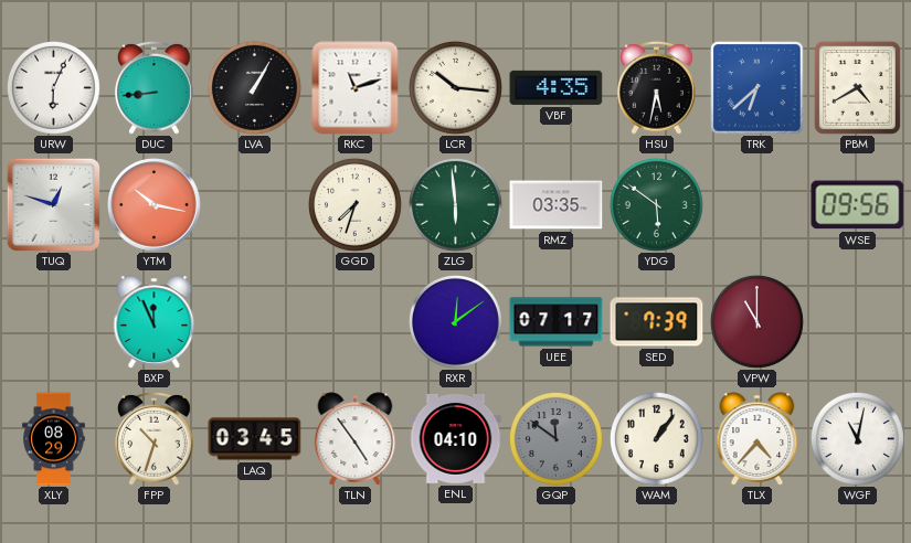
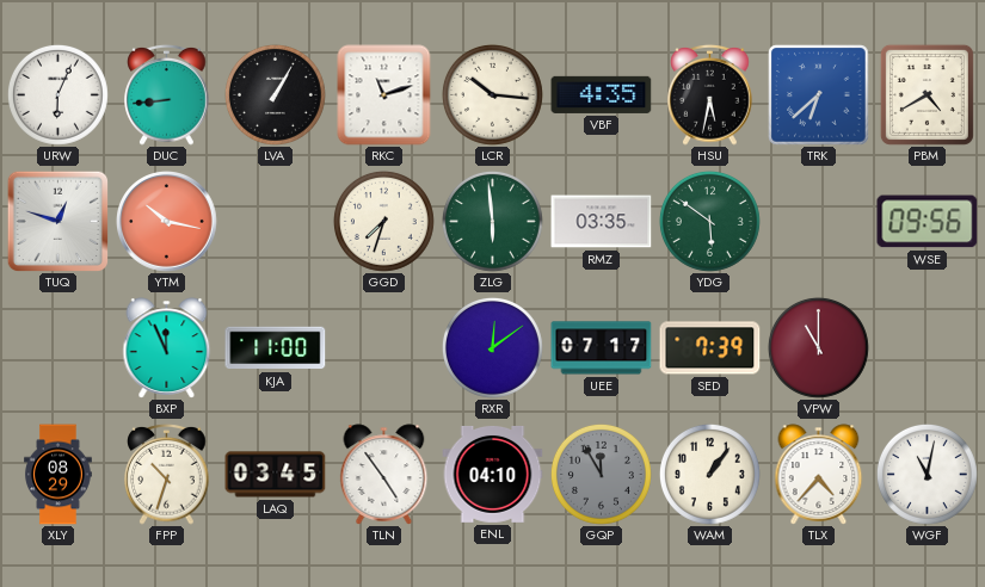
KJA: none -> 11:00 (276, 348)
GQP: 11:51 -> 11:55 (601, 474)
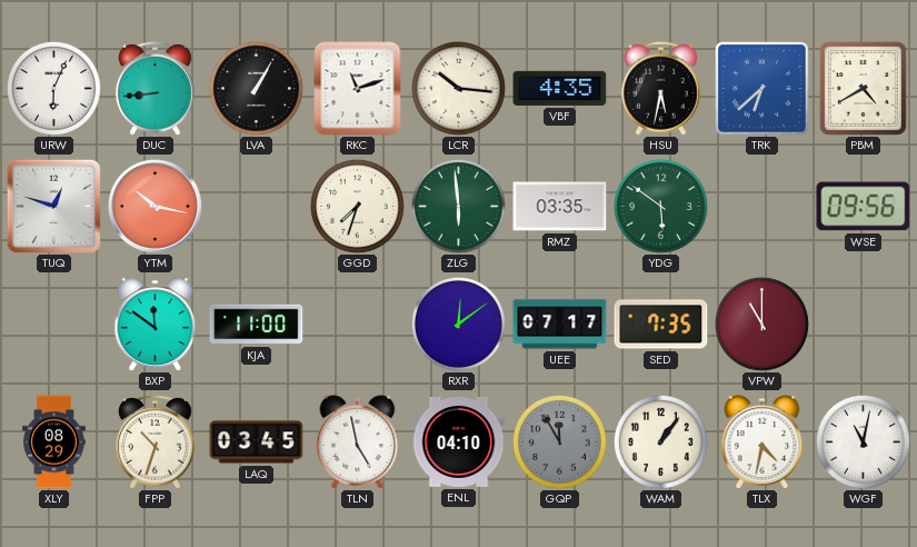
BXP: 11:56 -> 11:51 (156, 325)
SED: 7:39 -> 7:35 (661, 325)
TLN: 4:54 -> 4:58 (358, 442)
TLX: 4:37 -> 4:32 (762, 442)
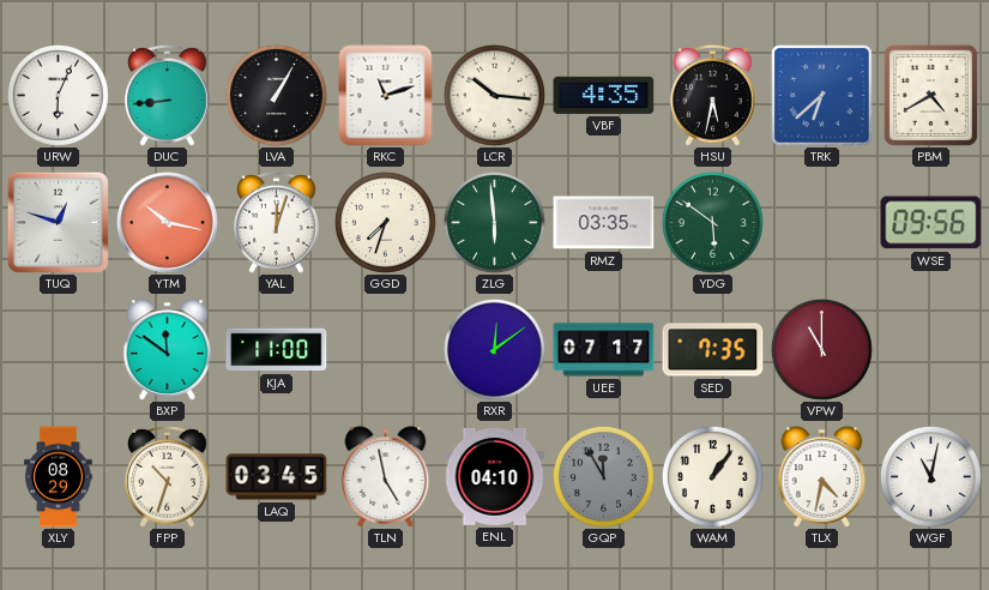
YAL: none -> 12:03 (277, 222)
